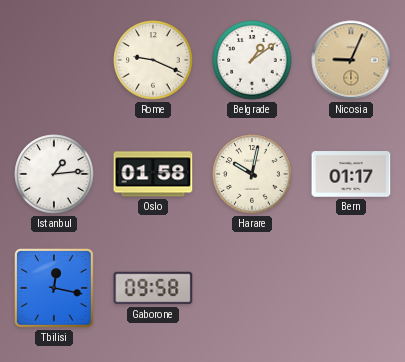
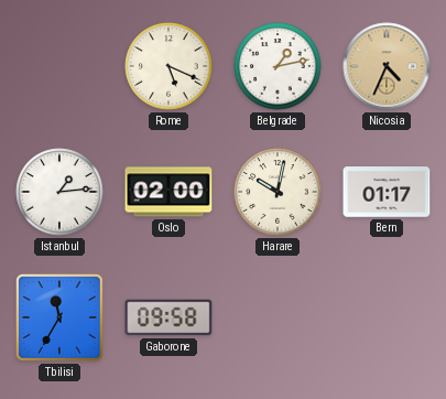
Rome: 9:19 -> 5:19 (168, 66)
Belgrade: 1:09 -> 1:13 (278, 66)
Nicosia: 9:04 -> 4:34 (387, 66)
Oslo: 01:58 -> 02:00 (168, 192)
Tbilisi: 12:17 -> 11:35 (61, 319)
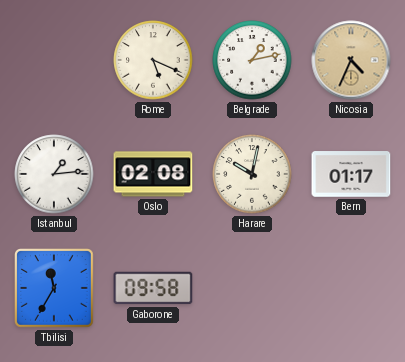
Oslo: 02:00 -> 02:08 (153, 174)
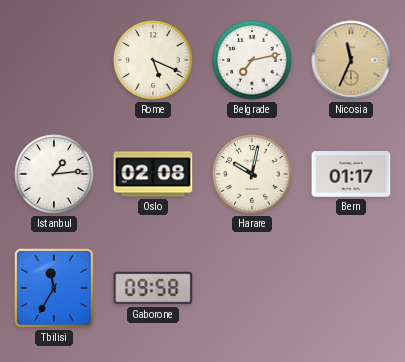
Belgrade: 1:13 -> 7:13 (252, 60)
Nicosia: 4:34 -> 11:34 (351, 60)
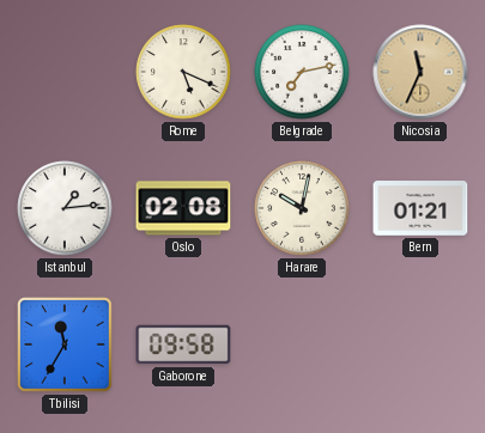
Bern: 01:17 -> 01:21 (420, 208)
